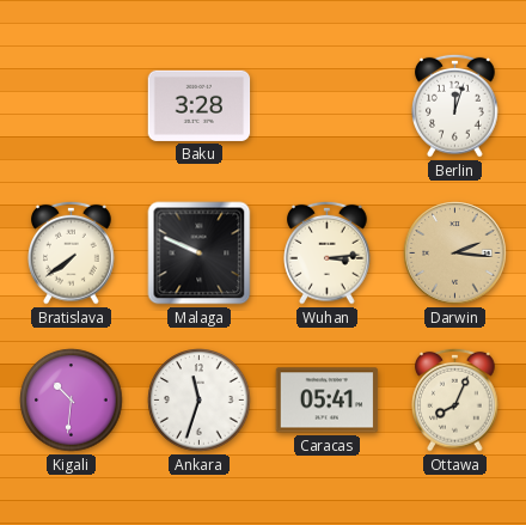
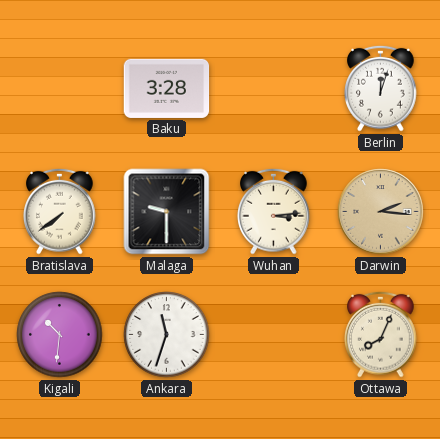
Malaga: 9:49 -> 9:30 (167, 212)
Caracas: 05:41 -> none (328, 401)
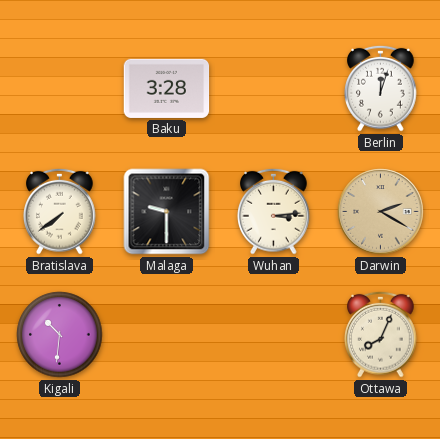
Darwin: 2:16 -> 2:20 (381, 212)
Ankara: 11:33 -> none (167, 335)
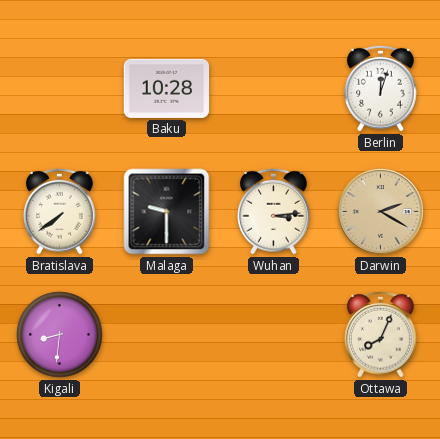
Baku: 3:28 -> 10:28 (167, 88)
Kigali: 10:31 -> 8:31 (60, 335)
